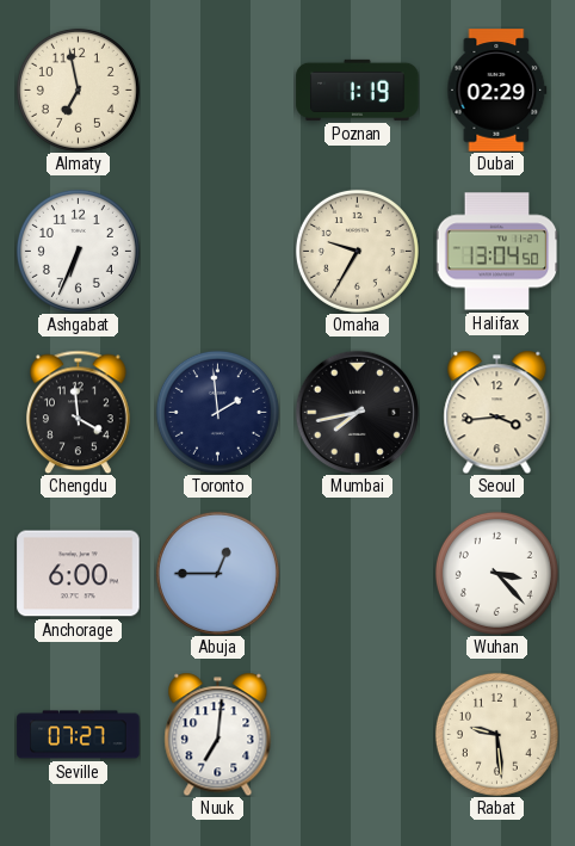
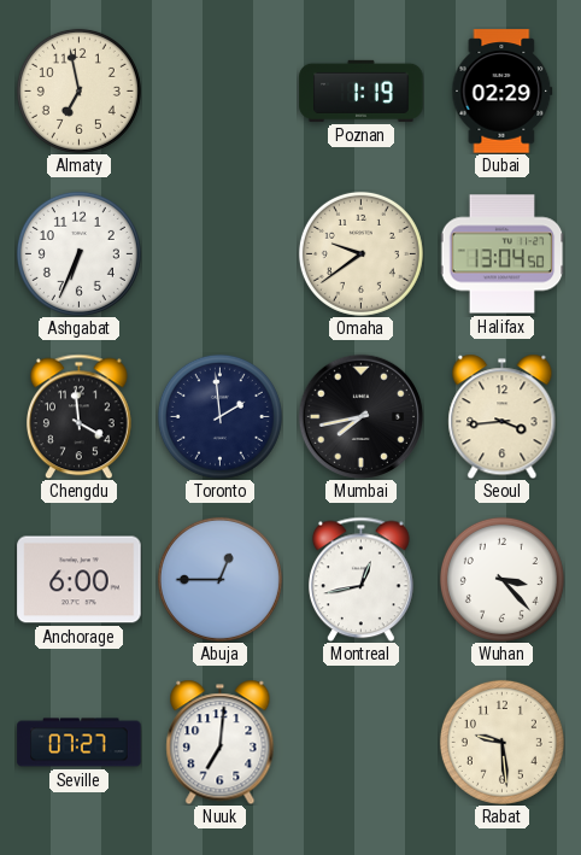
Omaha: 9:35 -> 9:39 (360, 253)
Montreal: none -> 12:43 (362, 579)
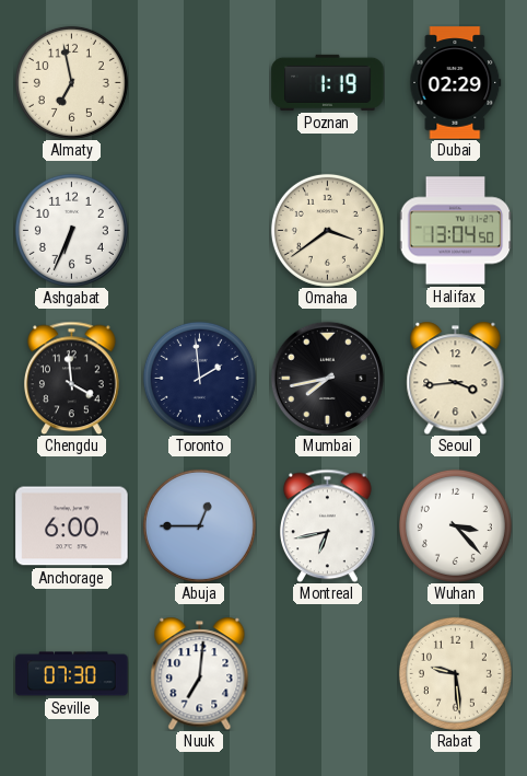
Omaha: 9:39 -> 3:39 (327, 230)
Montreal: 12:43 -> 6:43 (328, 525)
Seville: 07:27 -> 07:30 (72, 674)
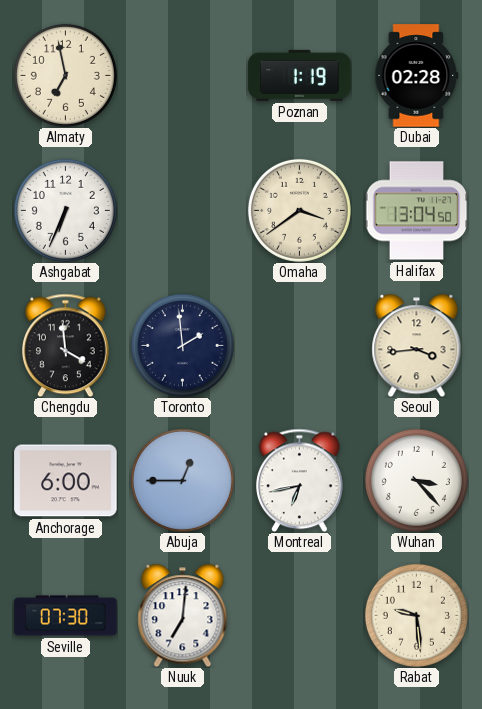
Dubai: 02:29 -> 02:28 (417, 76)
Mumbai: 7:43 -> none (327, 378)
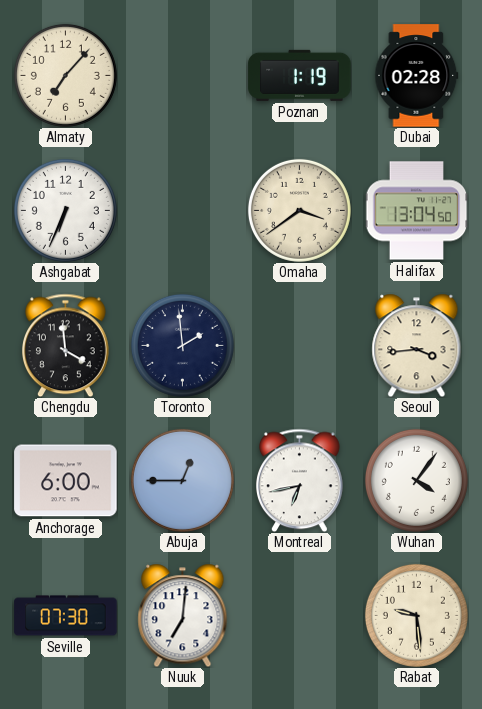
Almaty: 6:58 -> 7:07 (65, 75)
Wuhan: 3:23 -> 4:06 (416, 480)
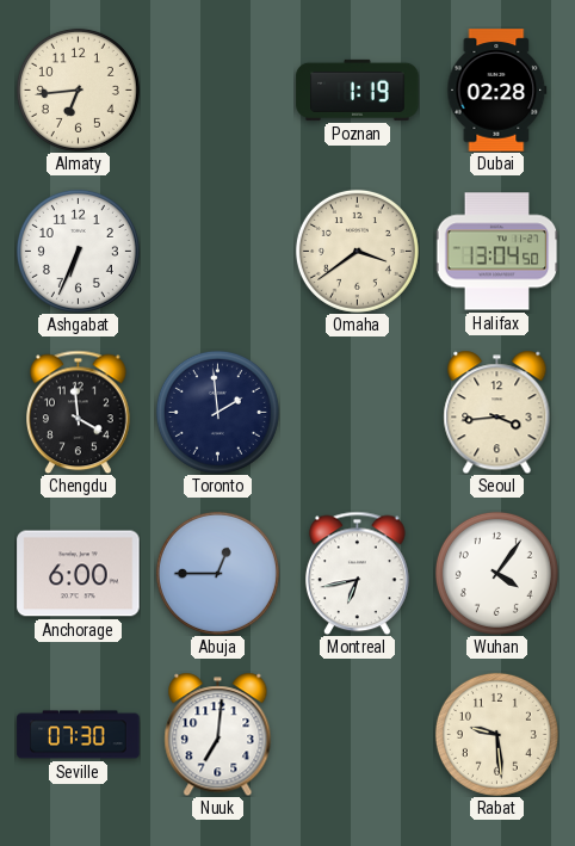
Almaty: 7:07 -> 6:44 (78, 89)
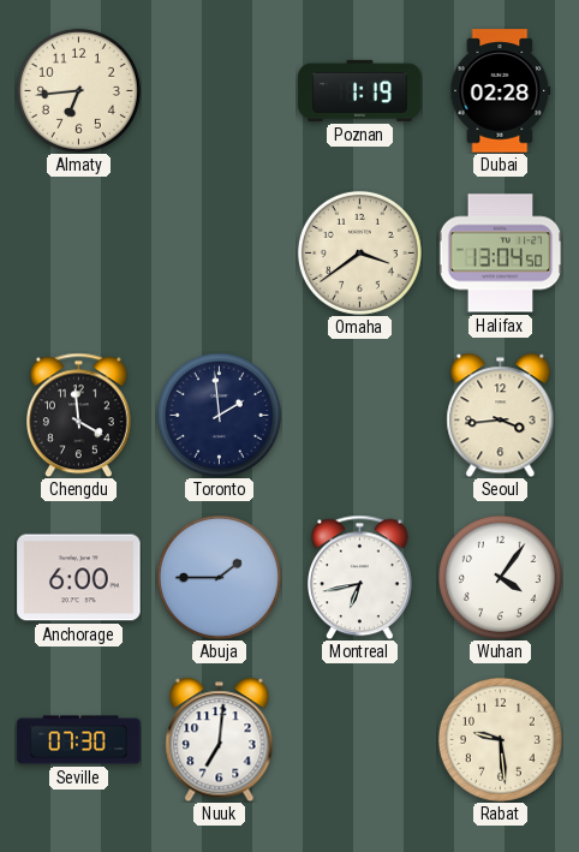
Ashgabat: 6:34 -> none (78, 251)
Abuja: 12:45 -> 1:45 (219, 577)
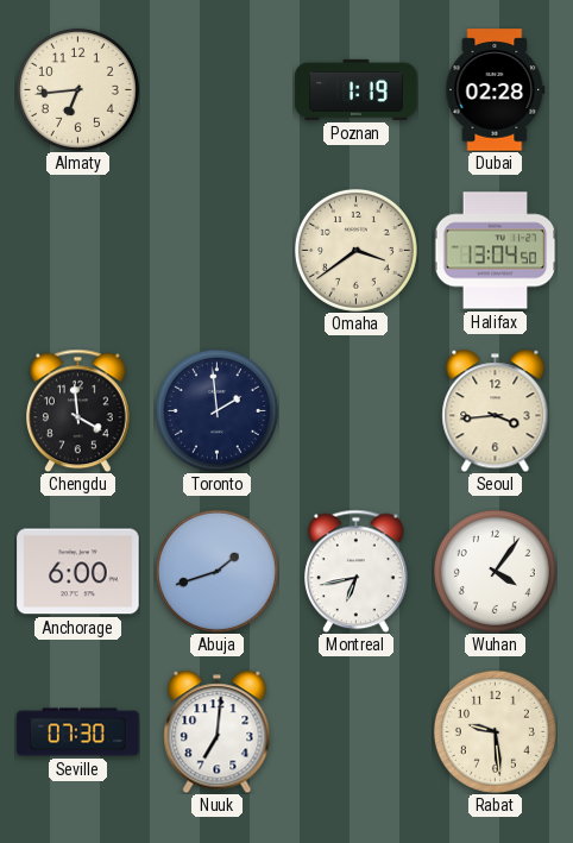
Abuja: 1:45 -> 1:42 (216, 571)
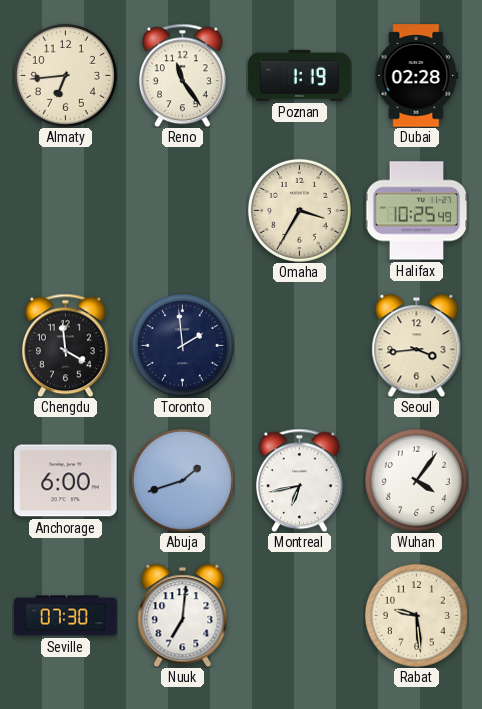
Reno: none -> 11:24 (183, 75)
Omaha: 3:39 -> 3:35 (299, 210)
Halifax: 13:04 -> 10:25 (416, 211)
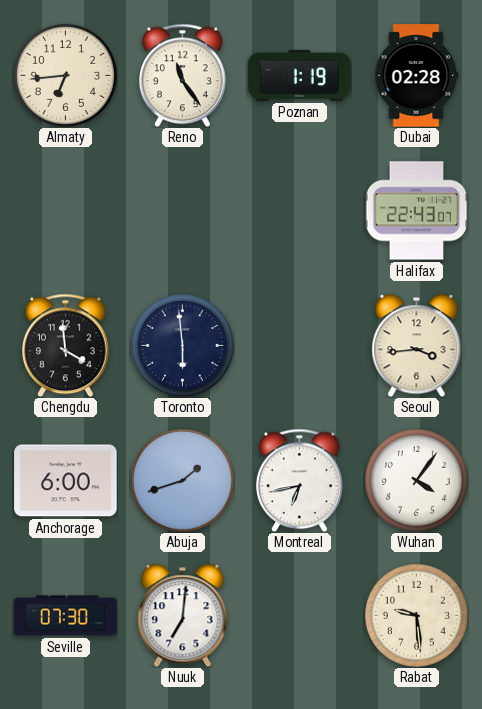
Omaha: 3:35 -> none (299, 210)
Halifax: 10:25 -> 22:43 (416, 211)
Toronto: 1:59 -> 5:59 (182, 345)
